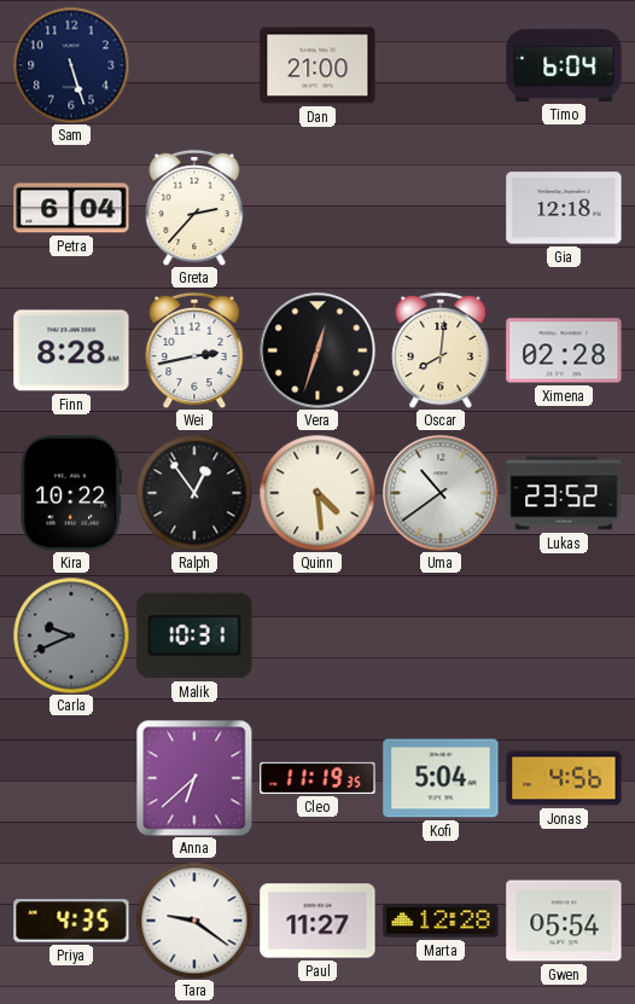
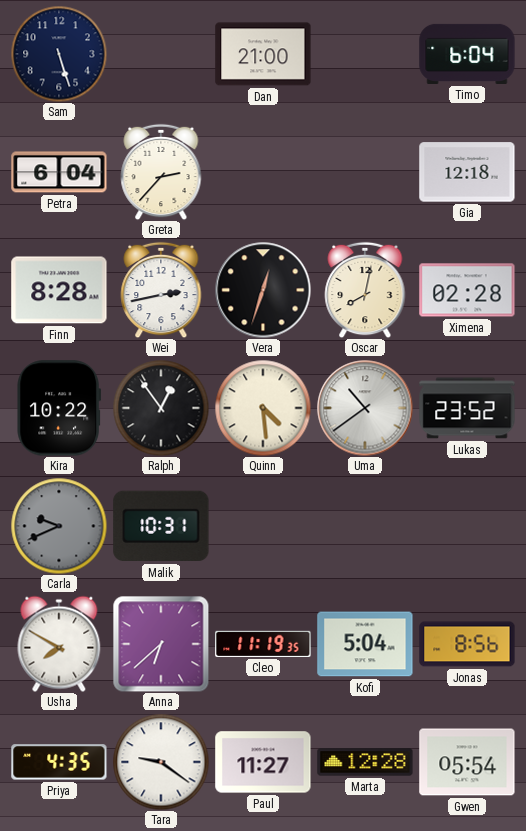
Oscar: 8:01 -> 8:02 (365, 290)
Usha: none -> 7:50 (59, 644)
Jonas: 4:56 -> 8:56 (467, 644)
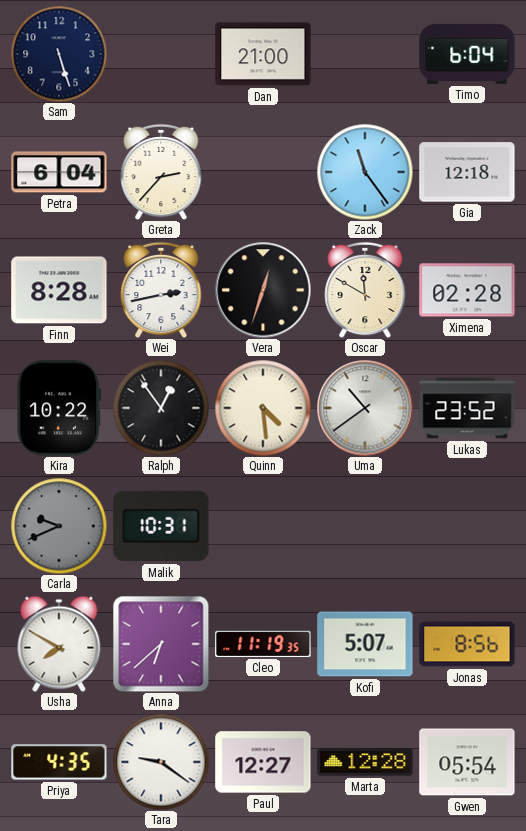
Zack: none -> 11:24 (365, 172)
Oscar: 8:02 -> 11:50 (365, 290)
Kofi: 5:04 -> 5:07 (365, 644)
Paul: 11:27 -> 12:27 (263, 762)
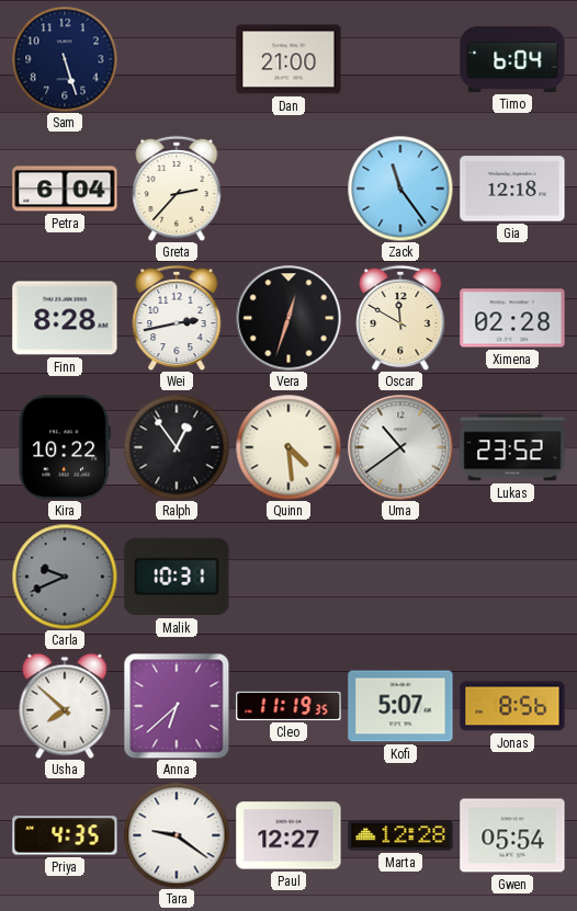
Usha: 7:50 -> 7:52 (65, 706)
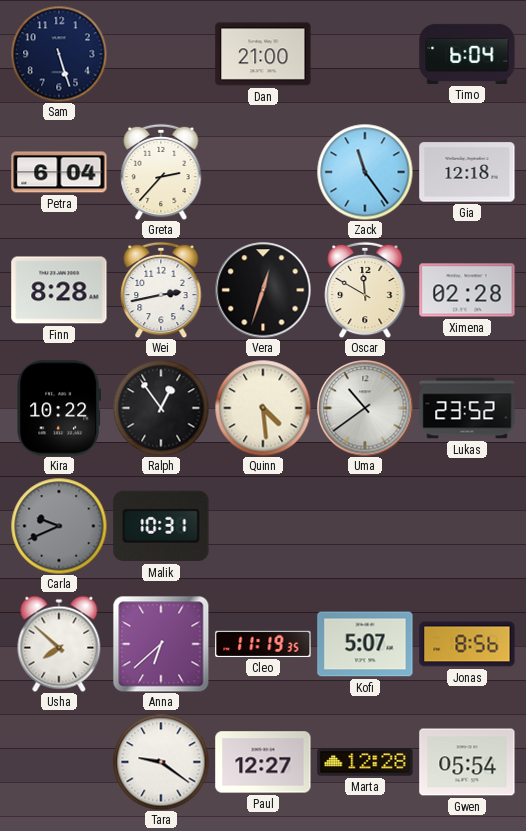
Priya: 4:35 -> none (65, 835)
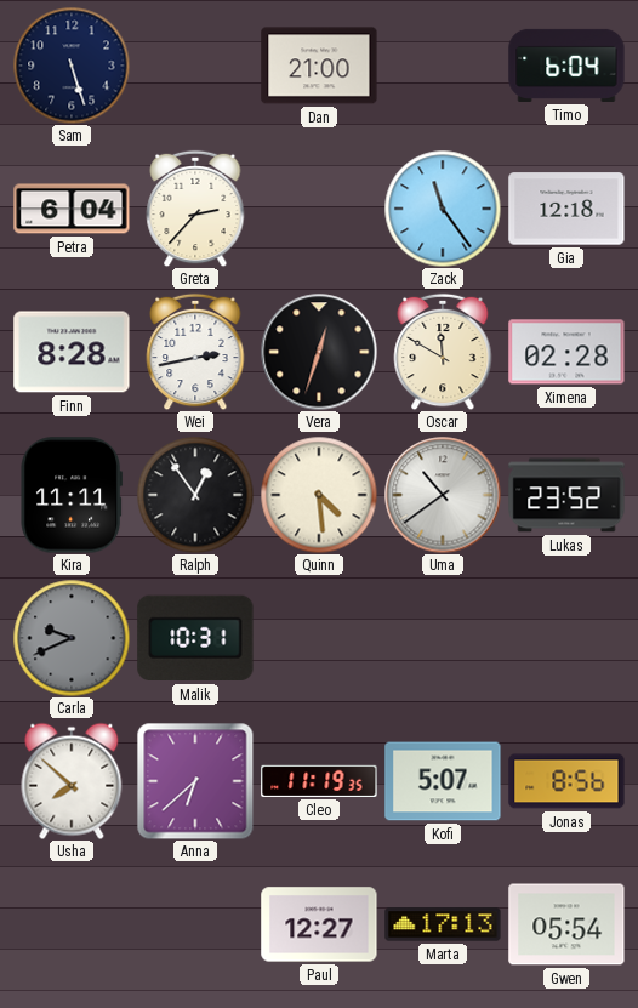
Kira: 10:22 -> 11:11 (72, 495)
Tara: 9:21 -> none (161, 762)
Marta: 12:28 -> 17:13 (443, 924)
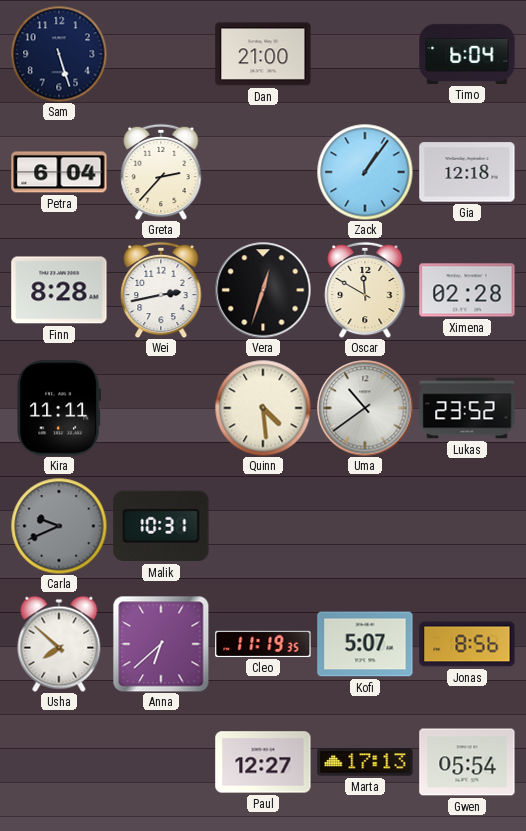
Zack: 11:24 -> 1:06 (365, 172)
Ralph: 12:54 -> none (195, 495)
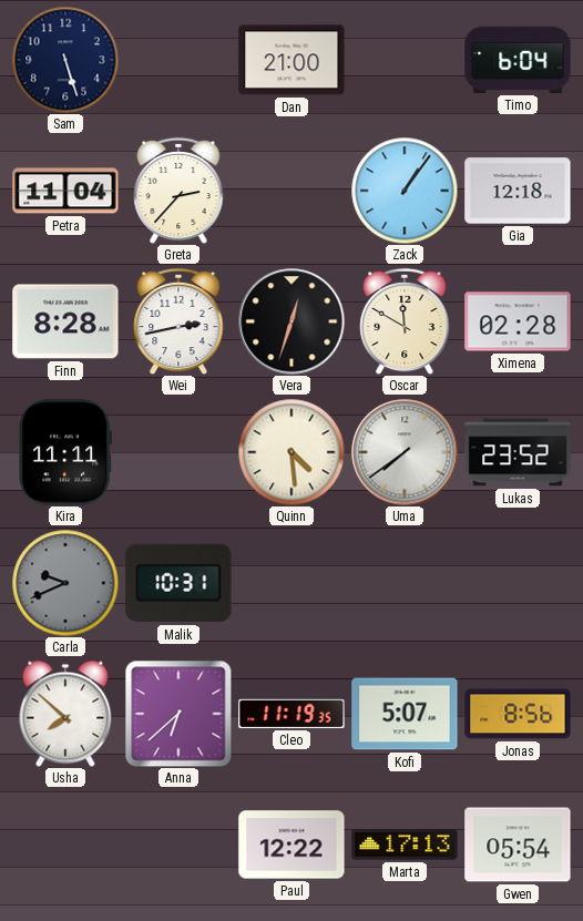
Petra: 6:04 -> 11:04 (65, 191)
Uma: 10:39 -> 7:39 (405, 452)
Paul: 12:27 -> 12:22 (291, 845)
